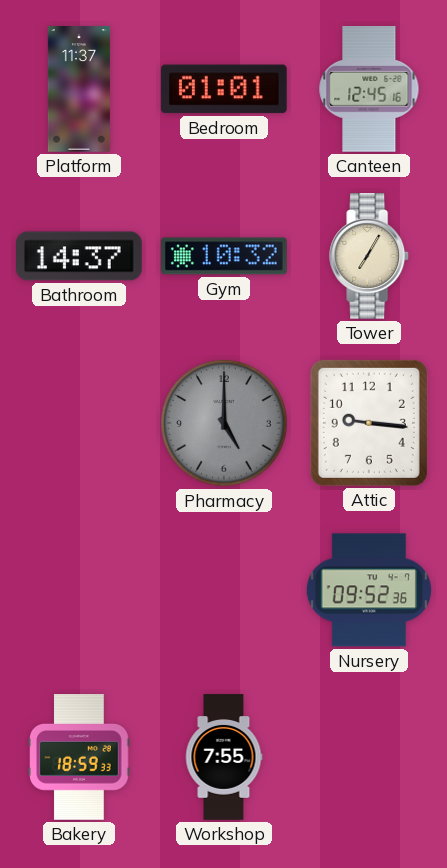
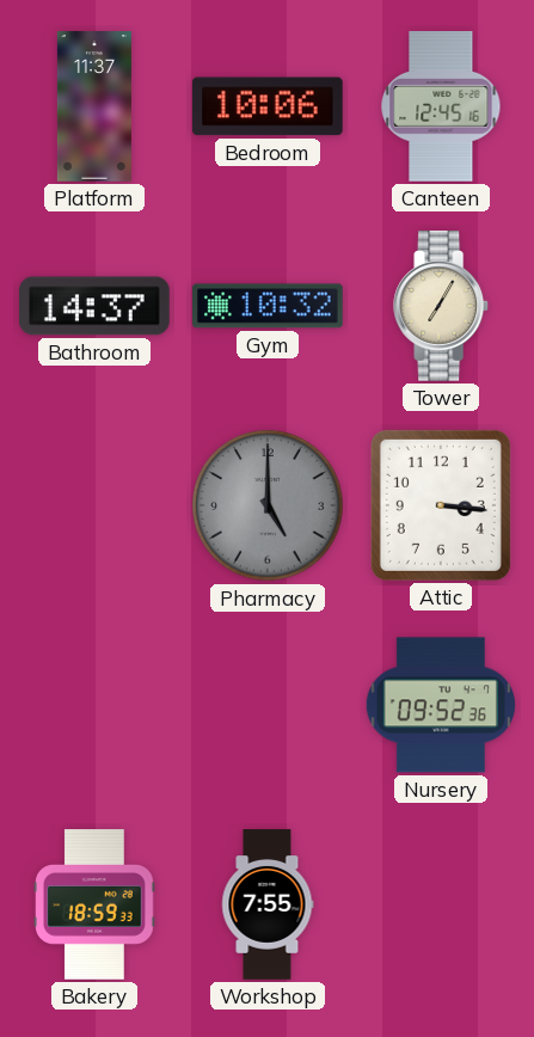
Bedroom: 01:01 -> 10:06 (269, 106)
Attic: 9:16 -> 3:16 (441, 505)
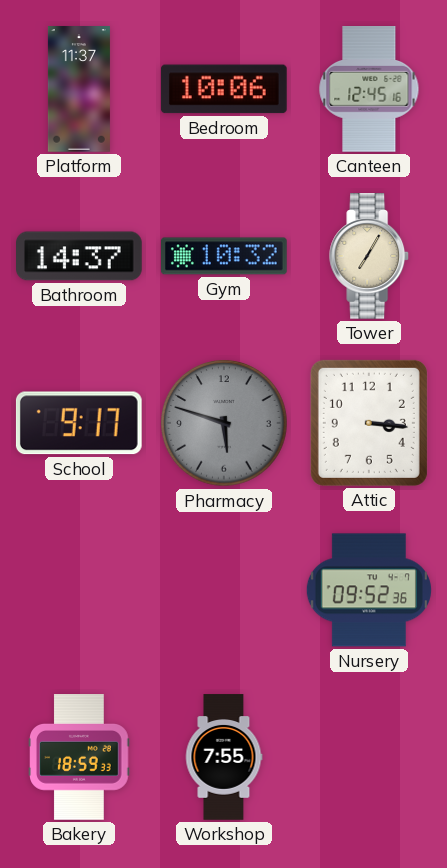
School: none -> 9:17 (79, 423)
Pharmacy: 5:00 -> 5:48 (224, 423)
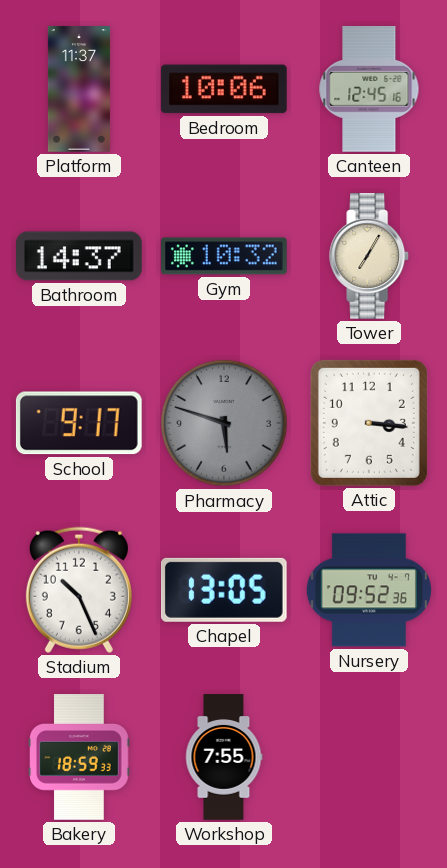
Stadium: none -> 10:26 (79, 590)
Chapel: none -> 13:05 (224, 590)
